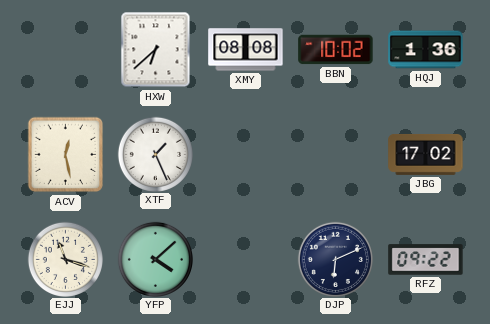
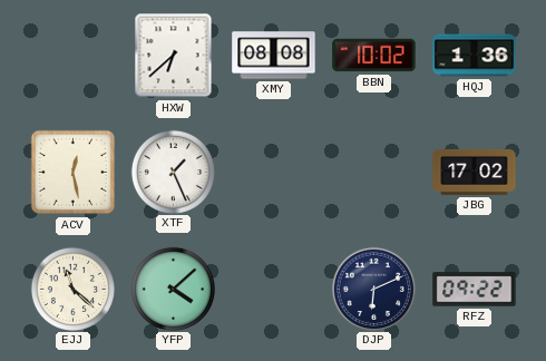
EJJ: 11:18 -> 11:22 (72, 289)
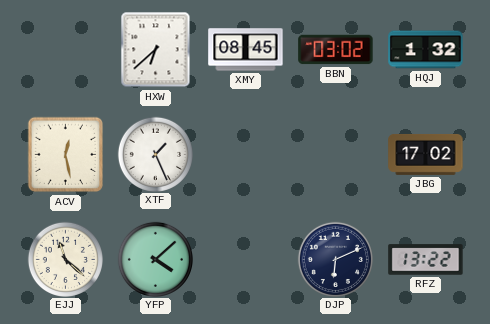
XMY: 08:08 -> 08:45 (246, 50)
BBN: 10:02 -> 03:02 (336, 50)
HQJ: 1:36 -> 1:32 (426, 50)
RFZ: 09:22 -> 13:22 (426, 260)
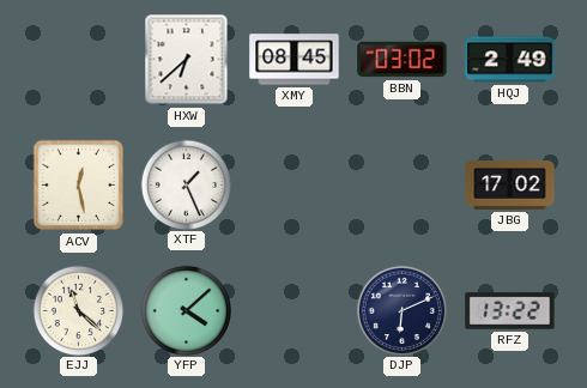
HQJ: 1:32 -> 2:49 (510, 60)
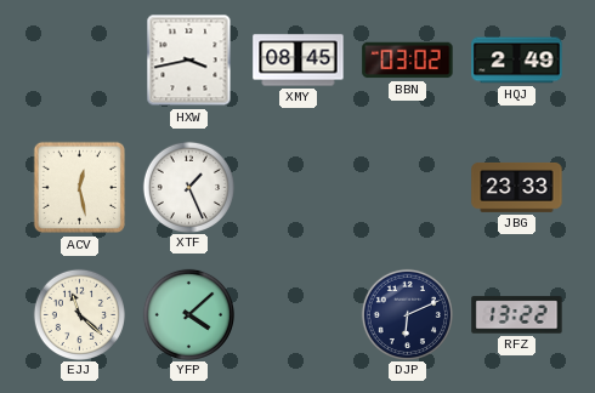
HXW: 6:38 -> 3:43 (189, 61)
JBG: 17:02 -> 23:33 (517, 187)
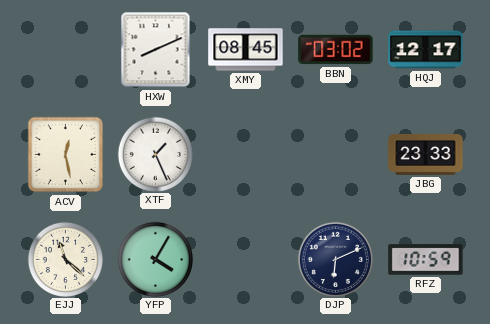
HXW: 3:43 -> 8:11 (156, 50)
HQJ: 2:49 -> 12:17 (426, 50)
YFP: 4:08 -> 4:05 (155, 259)
RFZ: 13:22 -> 10:59 (426, 260)
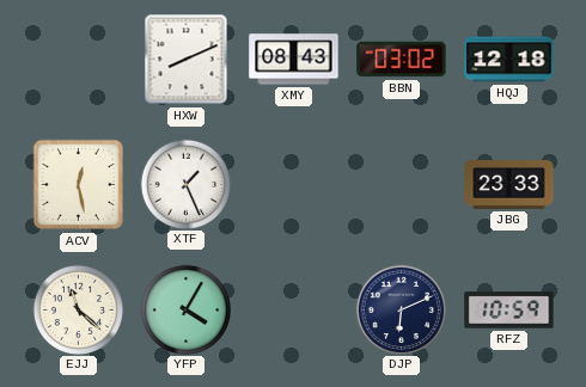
XMY: 08:45 -> 08:43 (294, 60)
HQJ: 12:17 -> 12:18 (509, 60)
